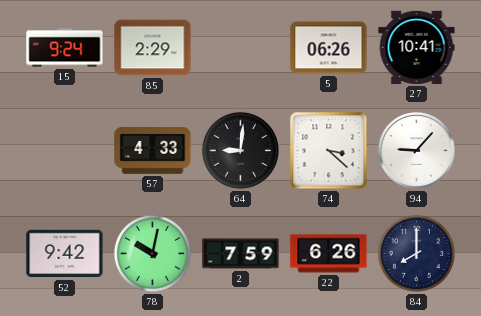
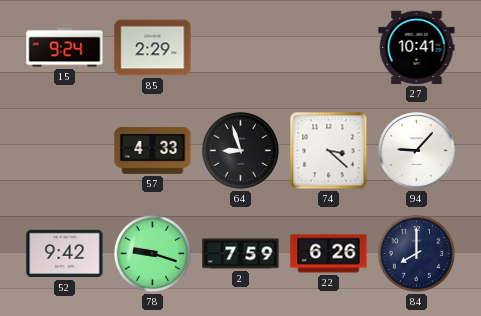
5: 06:26 -> none (329, 48)
64: 9:01 -> 8:57 (240, 150)
78: 10:02 -> 9:18 (152, 253)
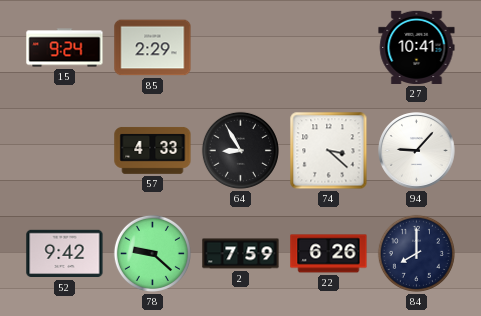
64: 8:57 -> 8:55 (240, 150)
78: 9:18 -> 9:22 (152, 253)
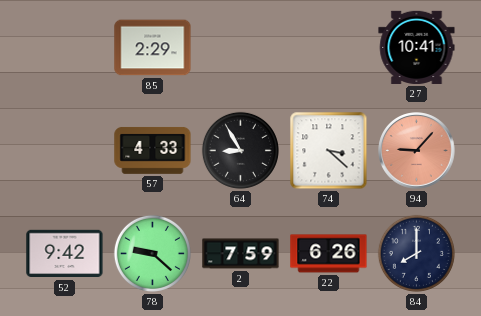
15: 9:24 -> none (65, 48)
94 dial: white -> salmon (417, 151)
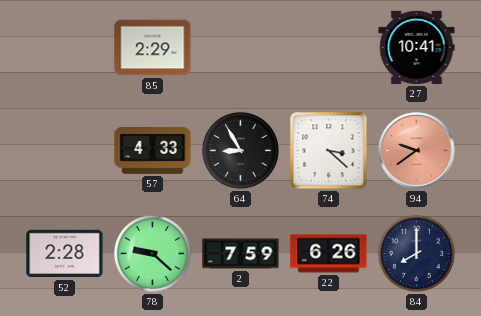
94: 9:07 -> 9:39 (417, 151)
52: 9:42 -> 2:28 (65, 254)
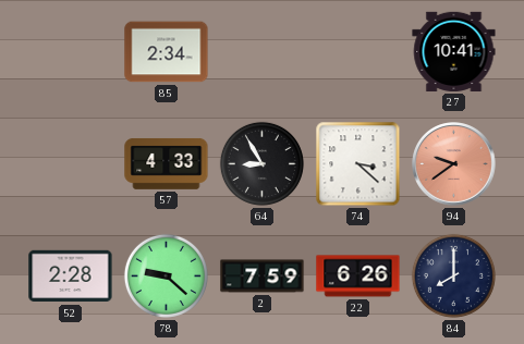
85: 2:29 -> 2:34 (167, 52)
